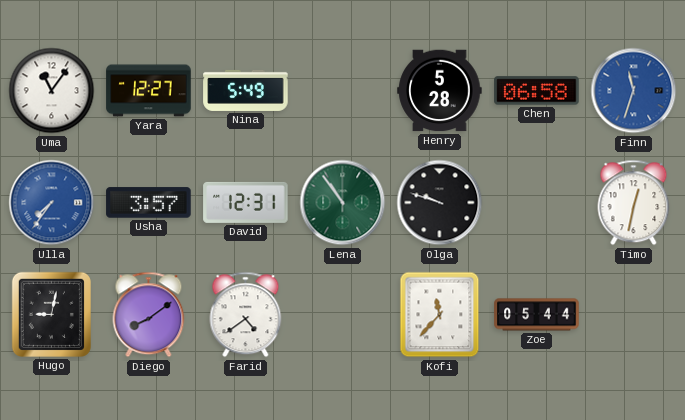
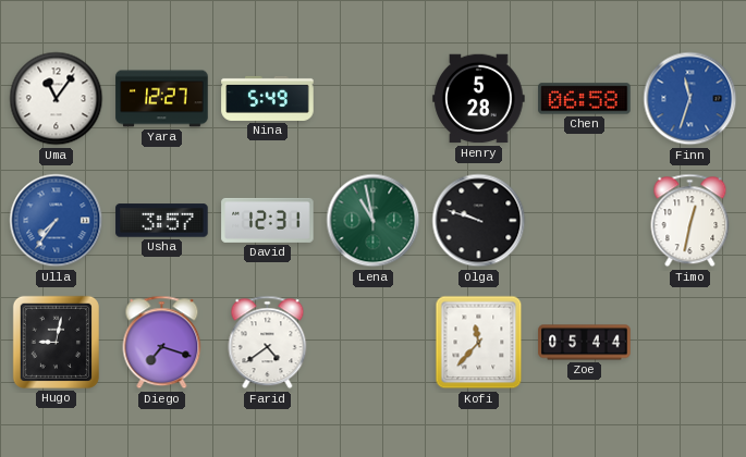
Lena: 10:54 -> 10:58 (374, 221)
Diego: 8:09 -> 7:18 (162, 343)
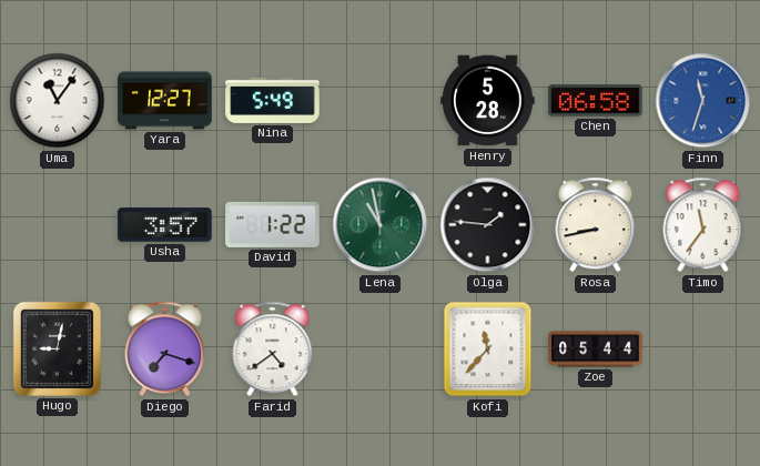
Ulla: 7:36 -> none (57, 221)
David: 12:31 -> 1:22 (273, 224)
Olga: 9:48 -> 1:46 (488, 225)
Rosa: none -> 8:43 (596, 225)
Timo: 12:32 -> 11:36 (703, 225)
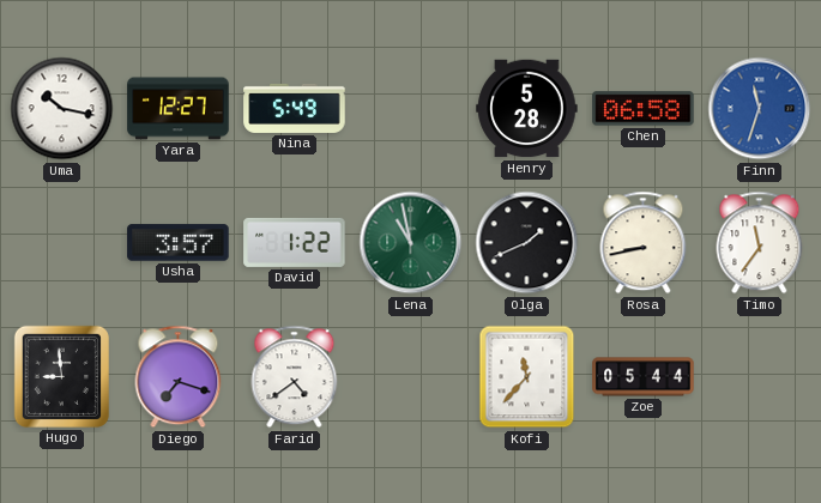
Uma: 11:06 -> 10:17 (62, 109)
Olga: 1:46 -> 1:41 (527, 243)
Hugo: 9:02 -> 8:59 (61, 376)
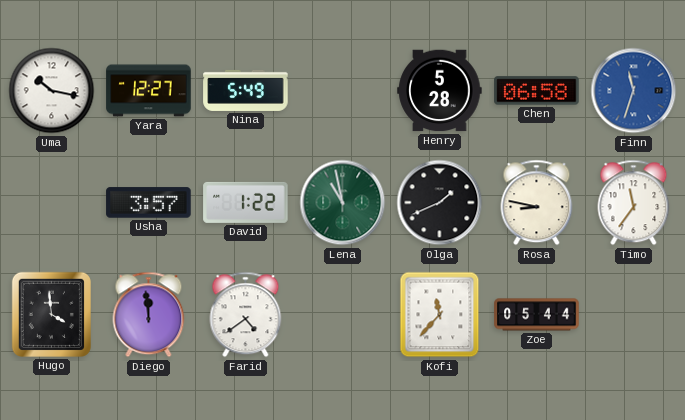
Rosa: 8:43 -> 8:47 (537, 203)
Hugo: 8:59 -> 3:59 (51, 314)
Diego: 7:18 -> 11:59 (149, 315)
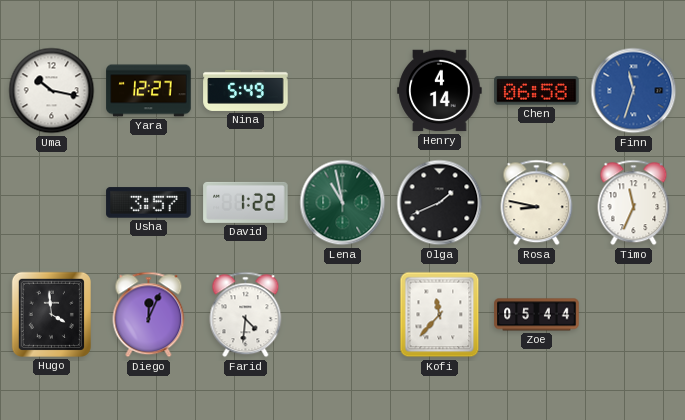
Henry: 5:28 -> 4:14 (440, 91)
Timo: 11:36 -> 11:34 (634, 203)
Diego: 11:59 -> 12:04 (149, 315)
Farid: 4:39 -> 4:31 (246, 315)
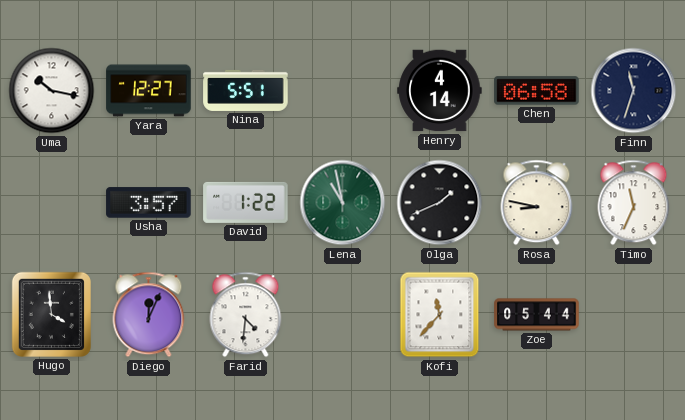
Nina: 5:49 -> 5:51 (246, 90)
Finn dial: blue -> navy (634, 91)
